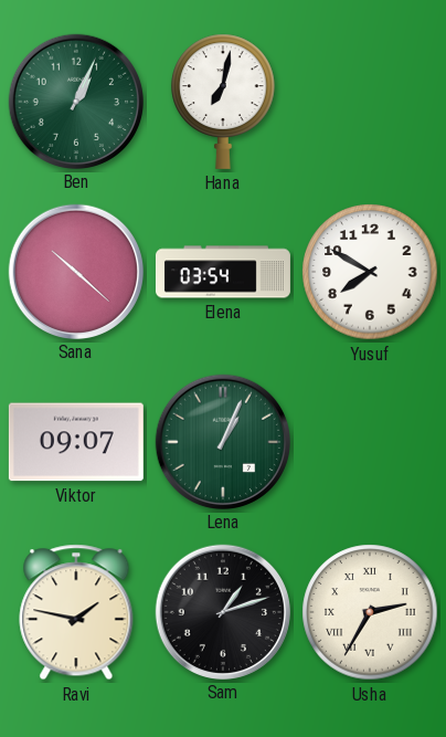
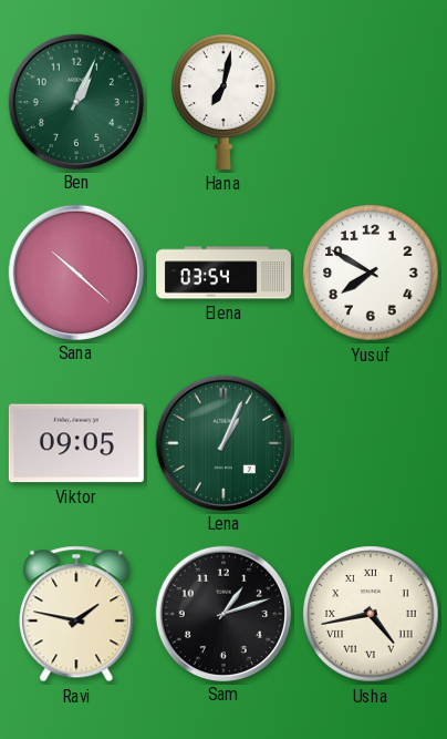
Viktor: 09:07 -> 09:05 (76, 443)
Usha: 2:35 -> 4:43 (371, 614)
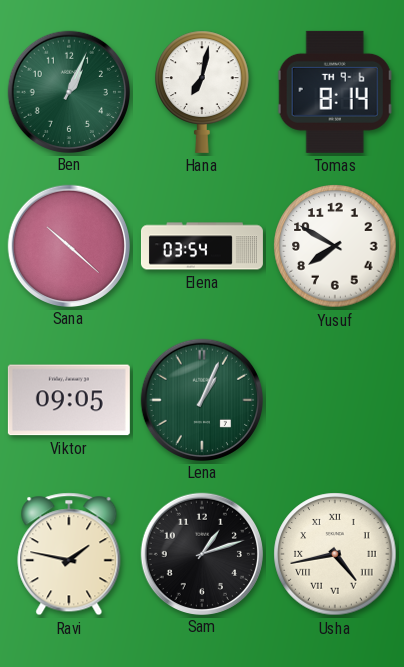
Tomas: none -> 8:14 (335, 92)
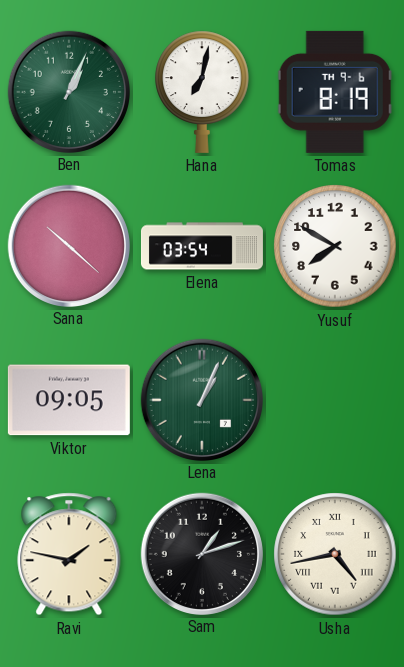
Tomas: 8:14 -> 8:19 (335, 92)
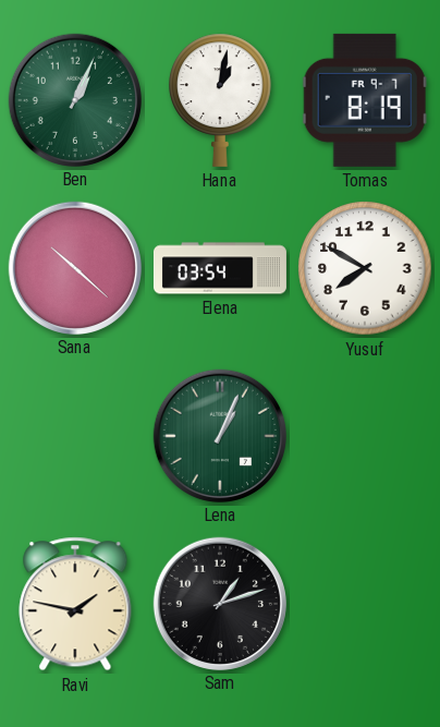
Hana: 7:02 -> 1:02 (220, 100)
Tomas date: TH 9-6 -> FR 9-7 (365, 100)
Viktor: 09:05 -> none (69, 400)
Usha: 4:43 -> none (335, 554)
